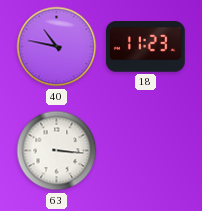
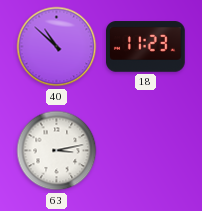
40: 10:47 -> 10:52 (57, 47)
63: 3:16 -> 3:13 (57, 151)
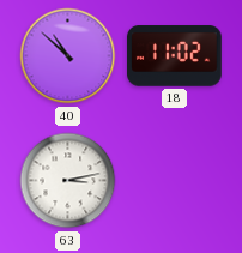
18: 11:23 -> 11:02 (175, 56)
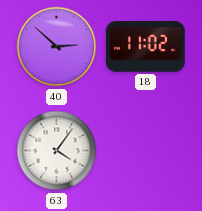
40: 10:52 -> 2:52 (57, 47)
63: 3:13 -> 4:06 (57, 151)
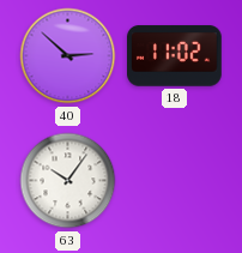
63: 4:06 -> 10:06 (68, 181)
